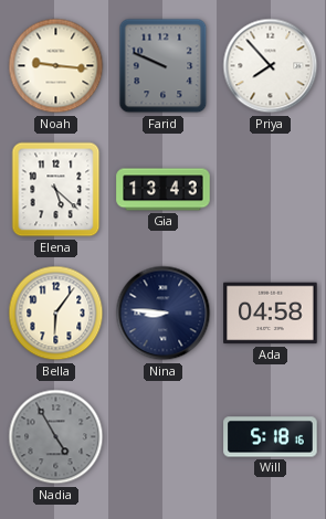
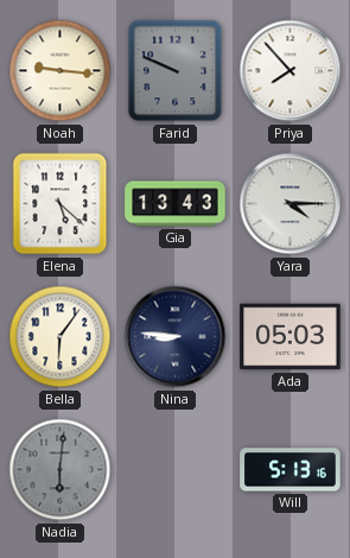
Yara: none -> 4:15 (291, 204)
Ada: 04:58 -> 05:03 (291, 337)
Nadia: 4:55 -> 6:01 (61, 470)
Will: 5:18 -> 5:13 (291, 470)
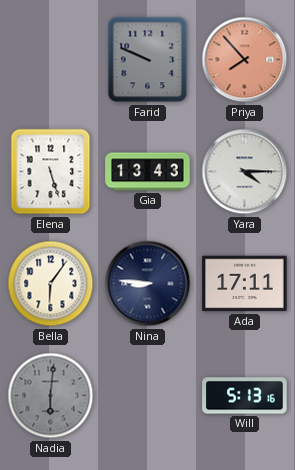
Noah: 9:16 -> none (61, 71)
Priya dial: white -> salmon (245, 60)
Elena: 5:22 -> 5:27 (51, 172)
Ada: 05:03 -> 17:11 (245, 284)
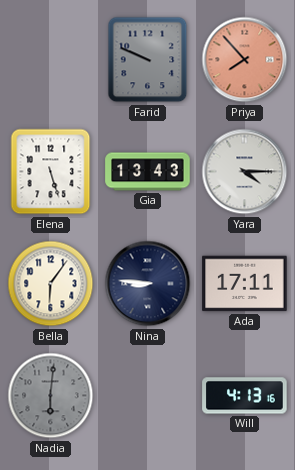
Will: 5:13 -> 4:13 (245, 396)
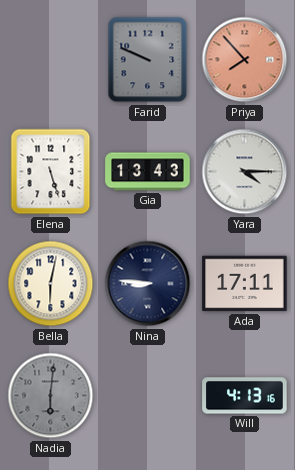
Bella: 6:06 -> 6:02 (51, 284)
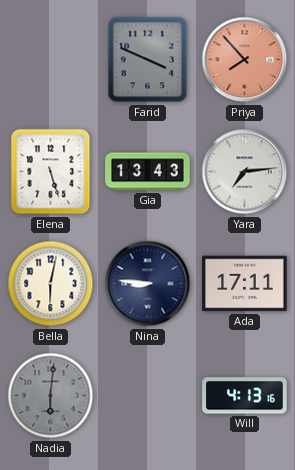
Farid: 9:49 -> 3:49 (148, 60)
Yara: 4:15 -> 7:14 (245, 172)
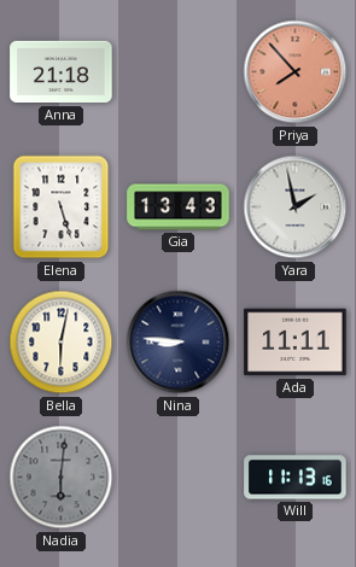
Anna: none -> 21:18 (62, 72)
Farid: 3:49 -> none (148, 60)
Yara: 7:14 -> 1:58 (296, 207)
Ada: 17:11 -> 11:11 (296, 343)
Will: 4:13 -> 11:13 (296, 478)
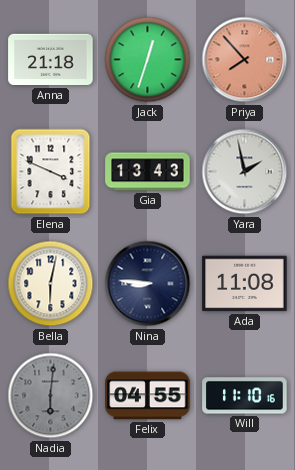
Jack: none -> 12:33 (148, 60)
Elena: 5:27 -> 3:49 (51, 172)
Ada: 11:11 -> 11:08 (245, 284)
Felix: none -> 04:55 (148, 396)
Will: 11:13 -> 11:10 (245, 396)
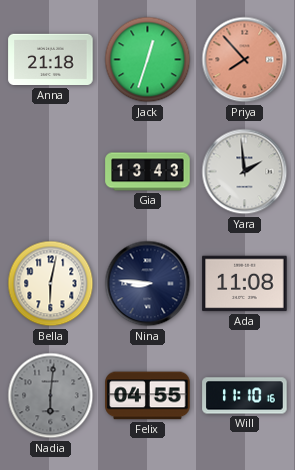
Elena: 3:49 -> none (51, 172)
Yara: 1:58 -> 1:59 (245, 172)
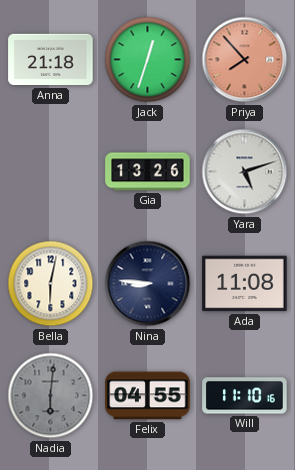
Gia: 13:43 -> 13:26 (148, 172)
Yara: 1:59 -> 5:12 (245, 172)
